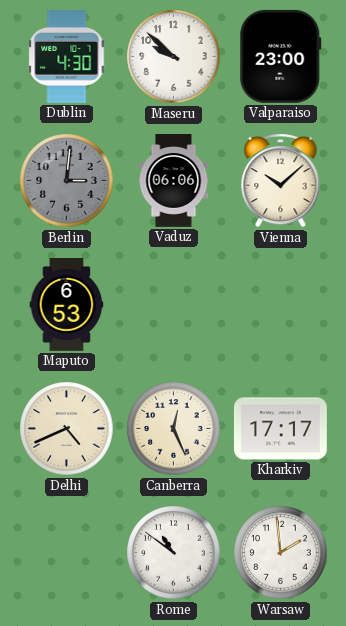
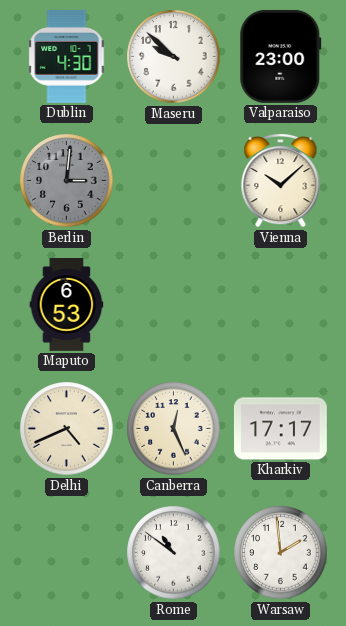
Vaduz: 06:06 -> none (174, 181)
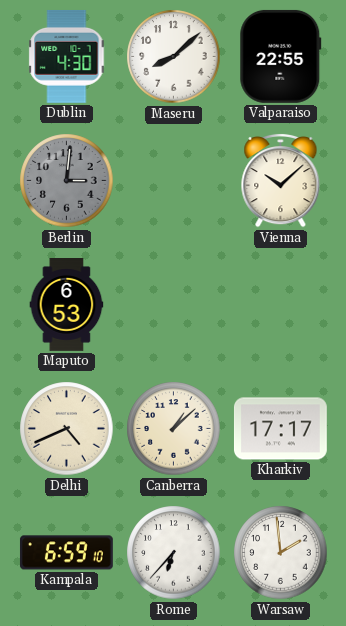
Maseru: 9:52 -> 8:08 (174, 57)
Valparaiso: 23:00 -> 22:55 (281, 56)
Canberra: 12:26 -> 1:08 (174, 429)
Kampala: none -> 6:59 (66, 553)
Rome: 10:51 -> 6:37 (174, 553)
